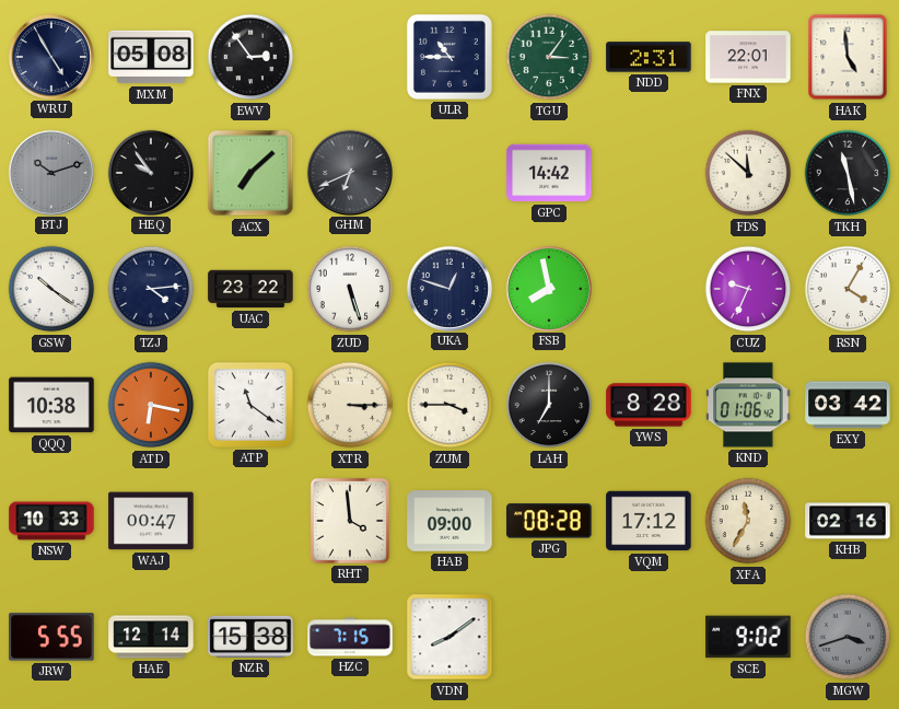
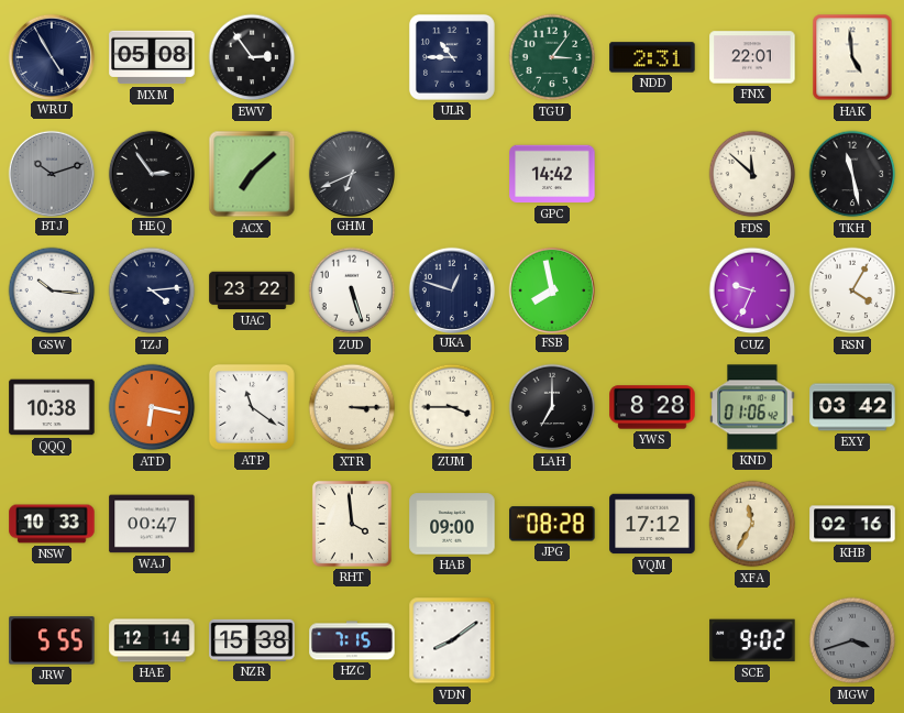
HEQ: 9:54 -> 2:54 (151, 173)
GSW: 10:21 -> 10:16 (52, 290)
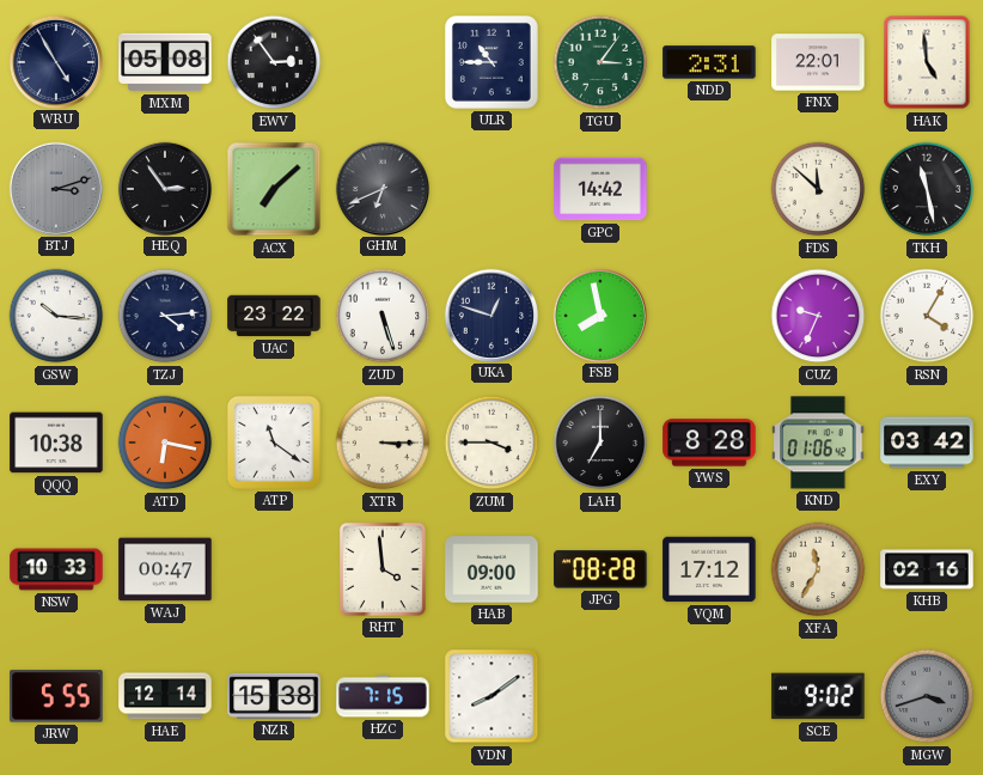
BTJ: 10:12 -> 3:12 (55, 188)
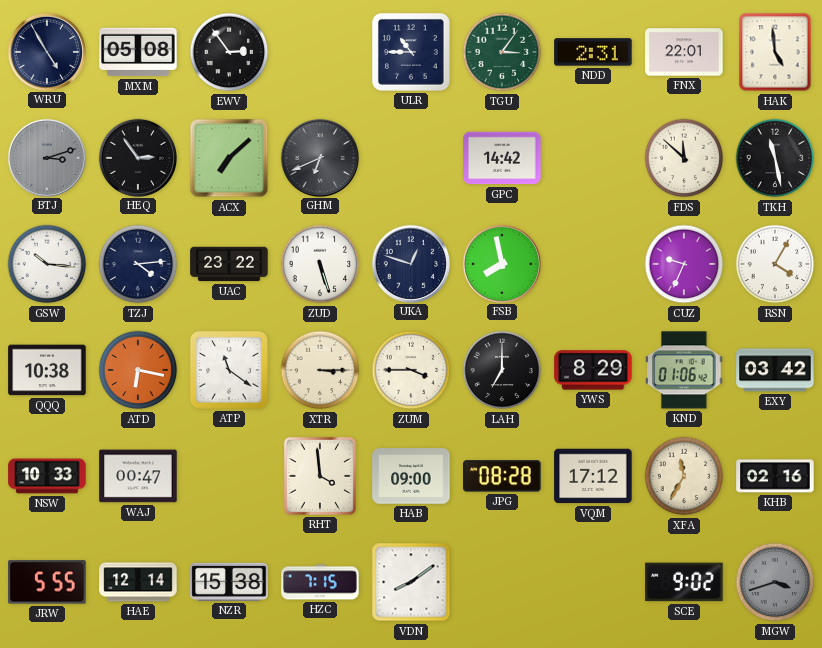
YWS: 8:28 -> 8:29 (593, 370)
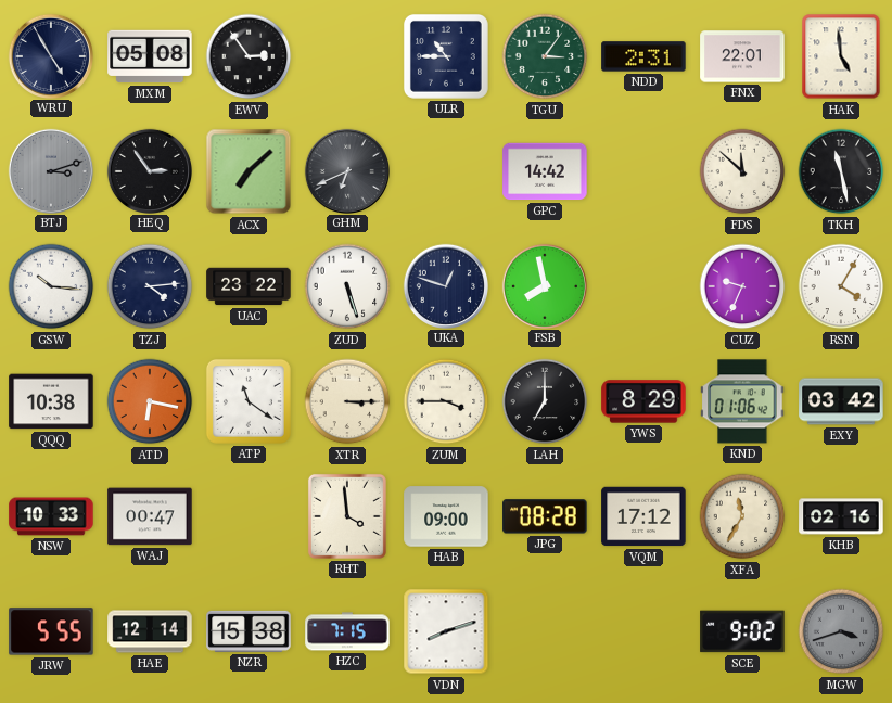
VDN: 8:09 -> 8:12 (446, 631)
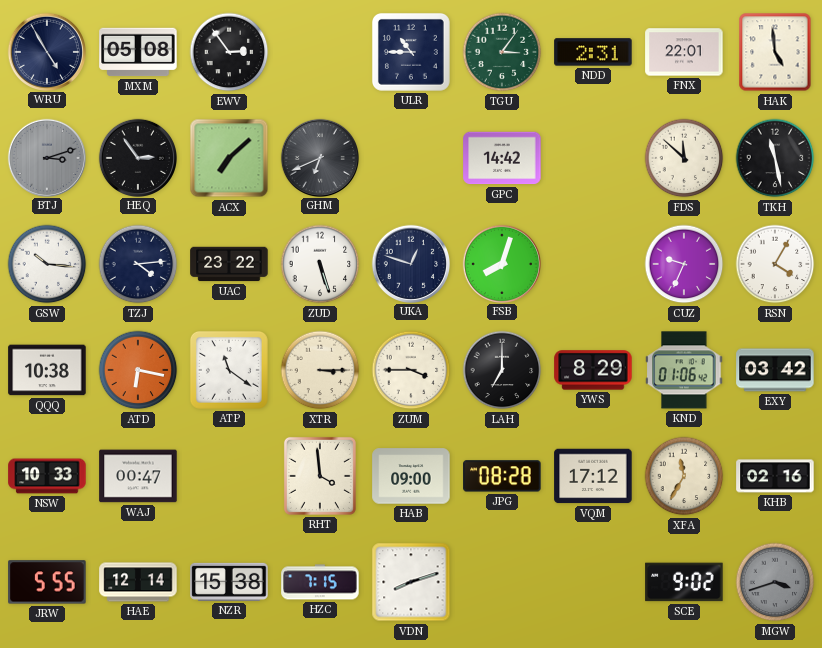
FSB: 7:58 -> 8:03 (501, 263)
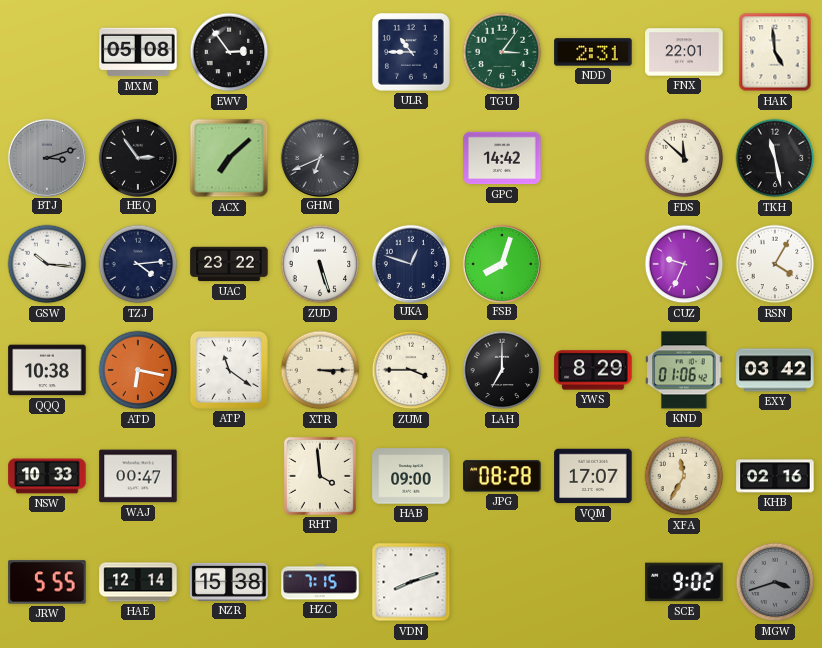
WRU: 4:55 -> none (46, 51)
VQM: 17:12 -> 17:07 (593, 476)
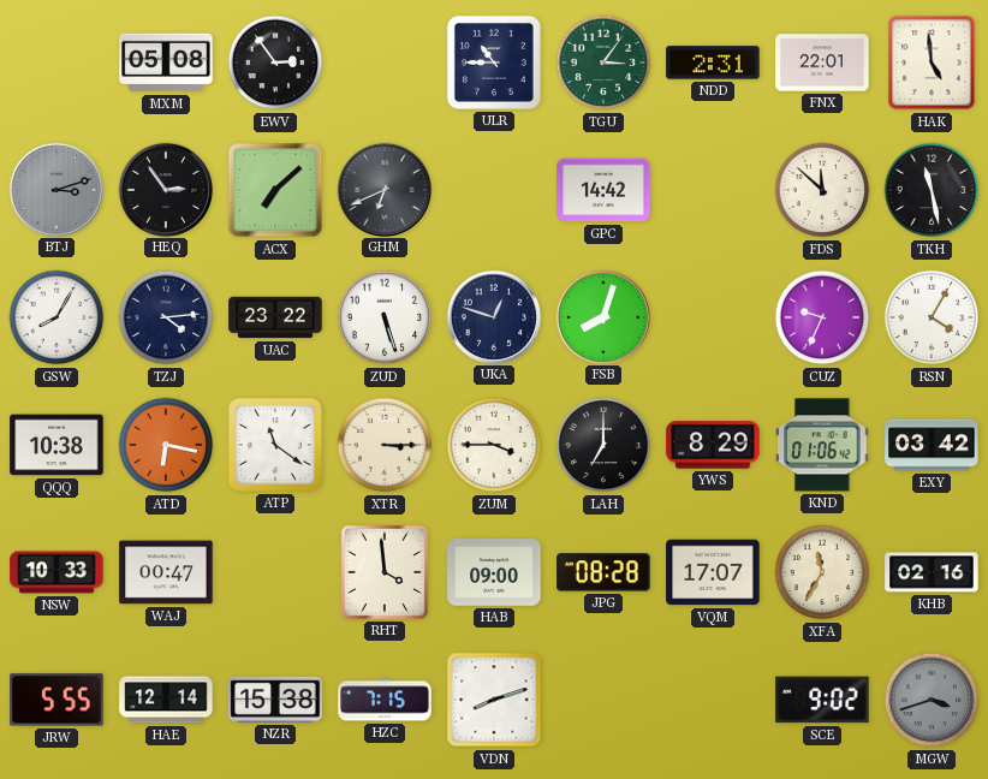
GSW: 10:16 -> 8:05 (56, 317)
